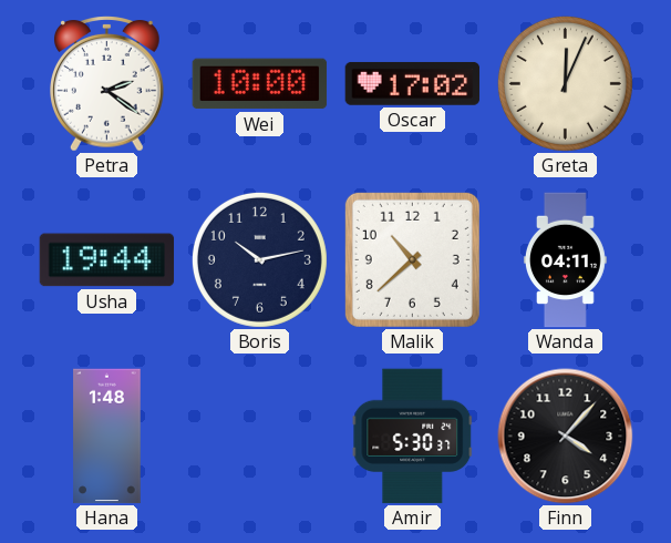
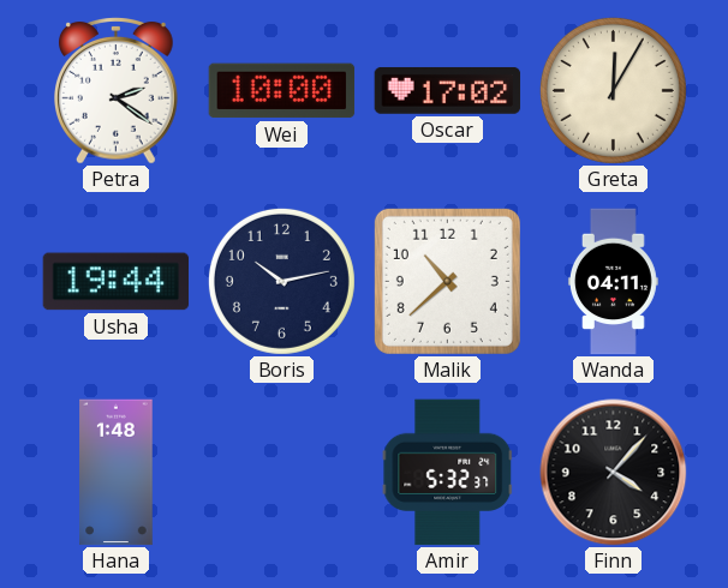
Greta: 12:04 -> 12:05 (613, 90)
Amir: 5:30 -> 5:32 (448, 473)
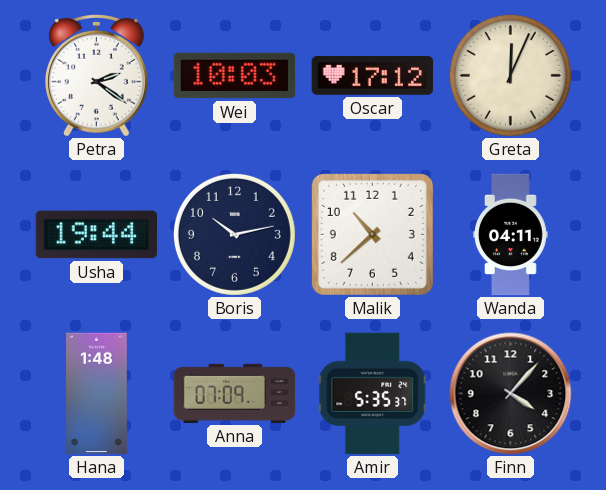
Wei: 10:00 -> 10:03 (235, 76)
Oscar: 17:02 -> 17:12 (373, 75)
Greta: 12:05 -> 12:04 (510, 75)
Anna: none -> 07:09 (235, 393)
Amir: 5:32 -> 5:35 (373, 394)
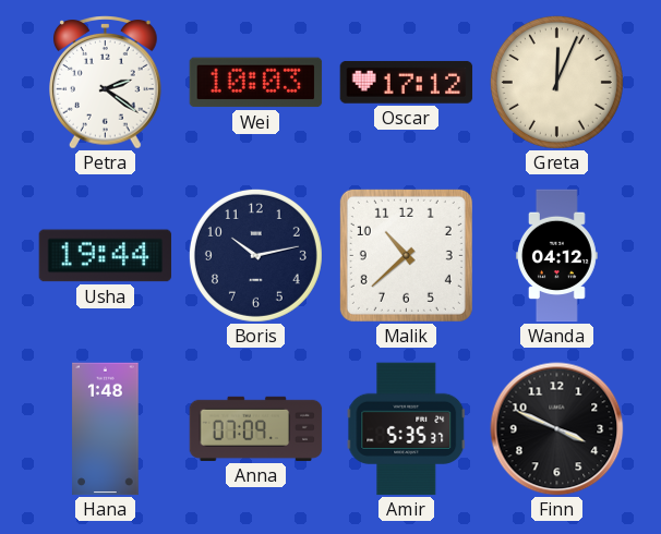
Wanda: 04:11 -> 04:12 (556, 256)
Finn: 4:07 -> 3:49 (557, 429)
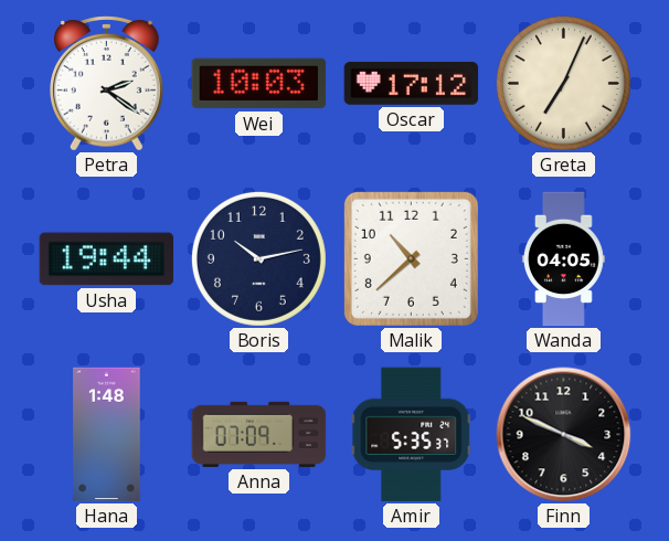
Greta: 12:04 -> 7:04 (563, 83)
Wanda: 04:12 -> 04:05 (563, 259)
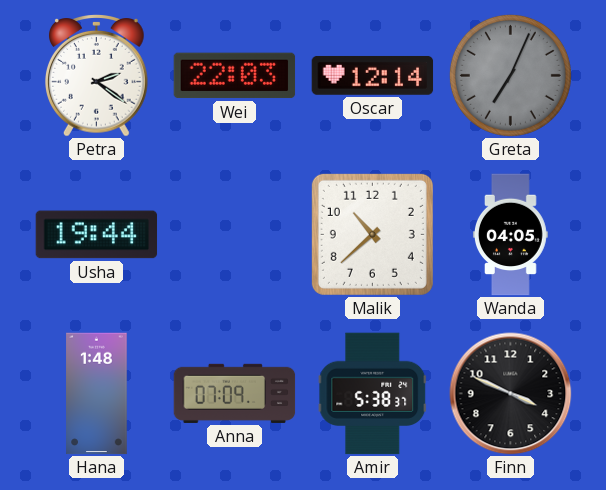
Wei: 10:03 -> 22:03 (235, 76)
Oscar: 17:12 -> 12:14 (373, 75)
Greta dial: cream -> grey (510, 75)
Boris: 10:13 -> none (258, 258)
Amir: 5:35 -> 5:38 (373, 394)
